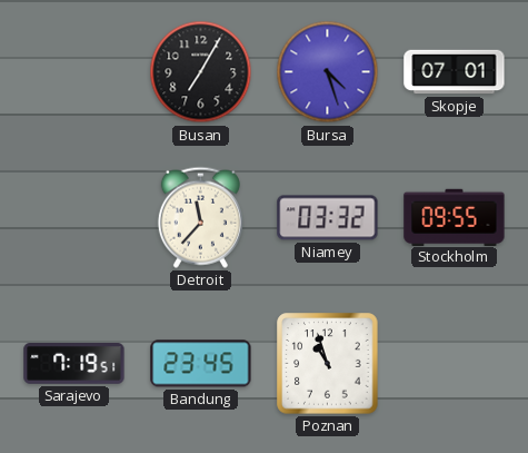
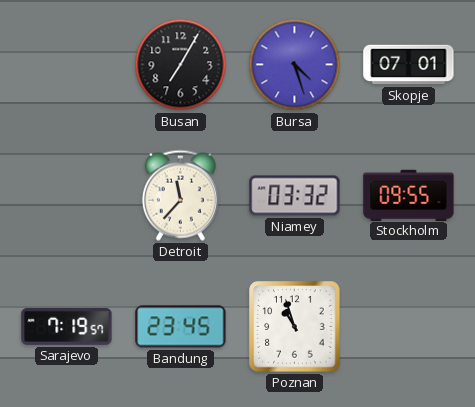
Sarajevo: 7:19:51 -> 7:19:57 (67, 327)
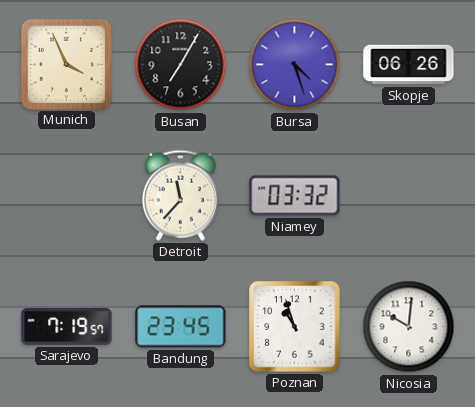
Munich: none -> 3:56 (66, 64)
Skopje: 07:01 -> 06:26 (409, 65)
Stockholm: 09:55 -> none (409, 195)
Nicosia: none -> 10:01 (409, 327)
